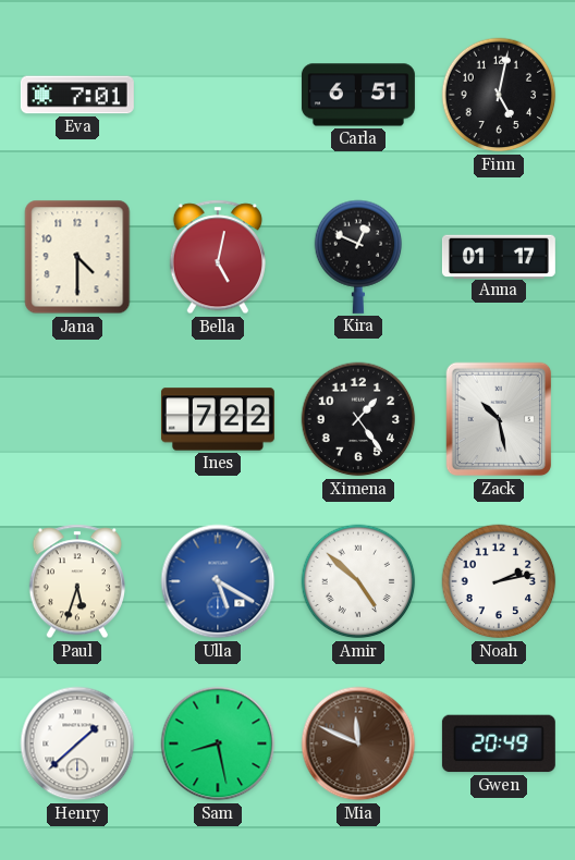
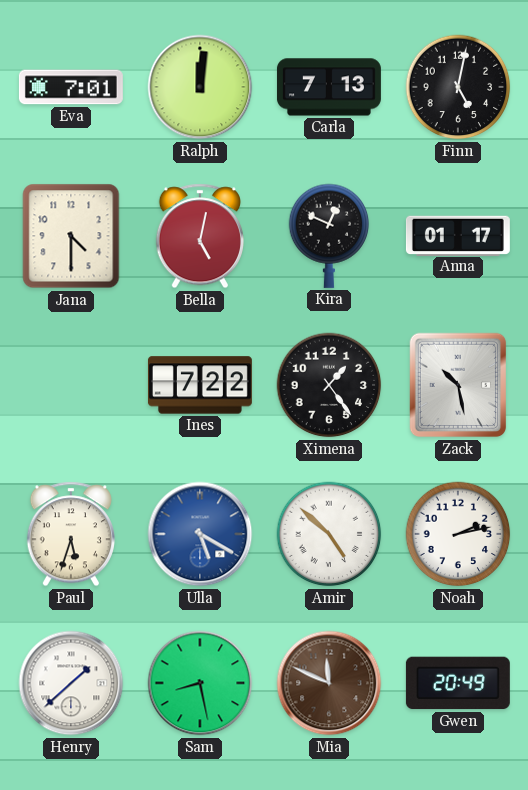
Ralph: none -> 12:01 (200, 87)
Carla: 6:51 -> 7:13 (329, 87)
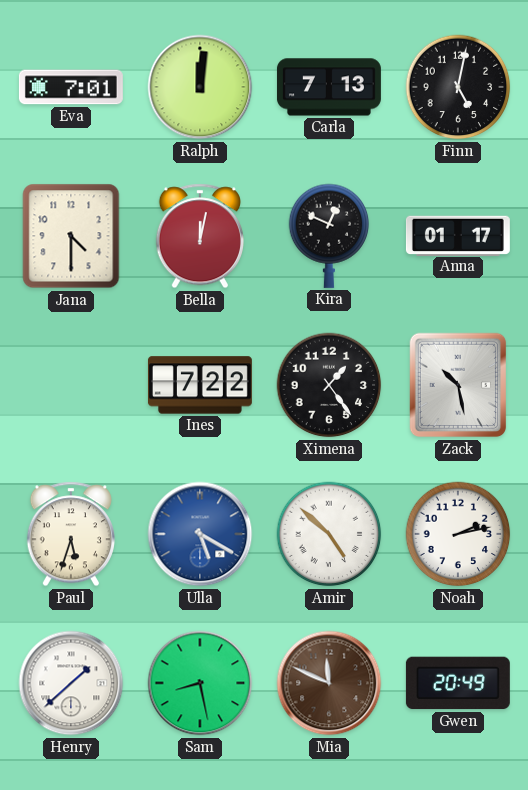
Bella: 5:02 -> 12:02 (200, 236)
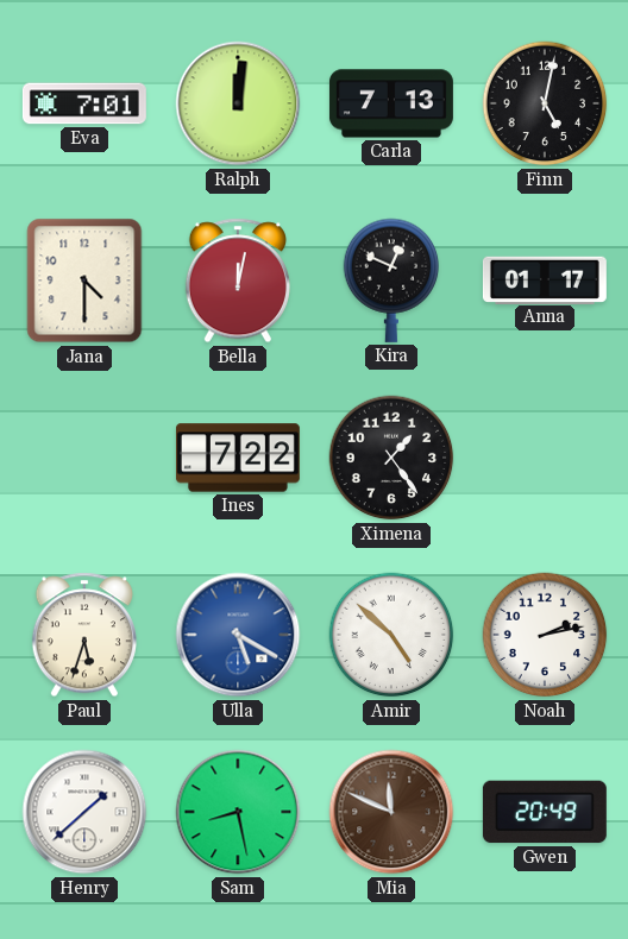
Zack: 10:28 -> none (458, 385)
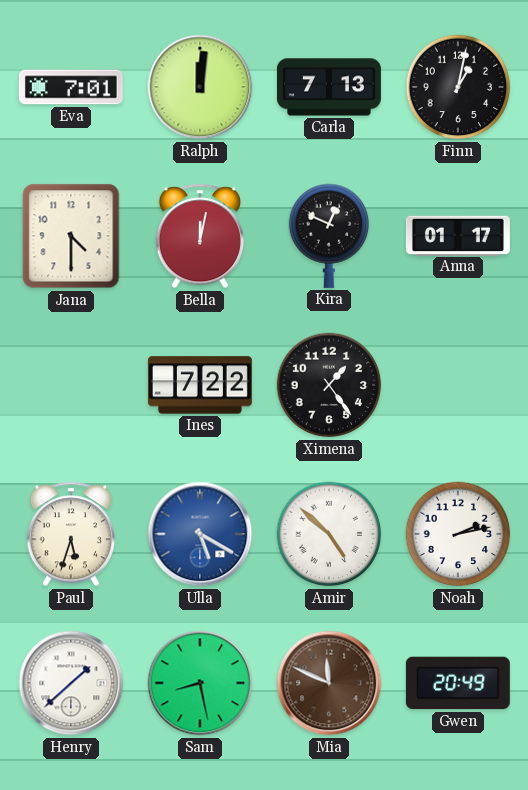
Finn: 5:02 -> 1:02 (458, 87)
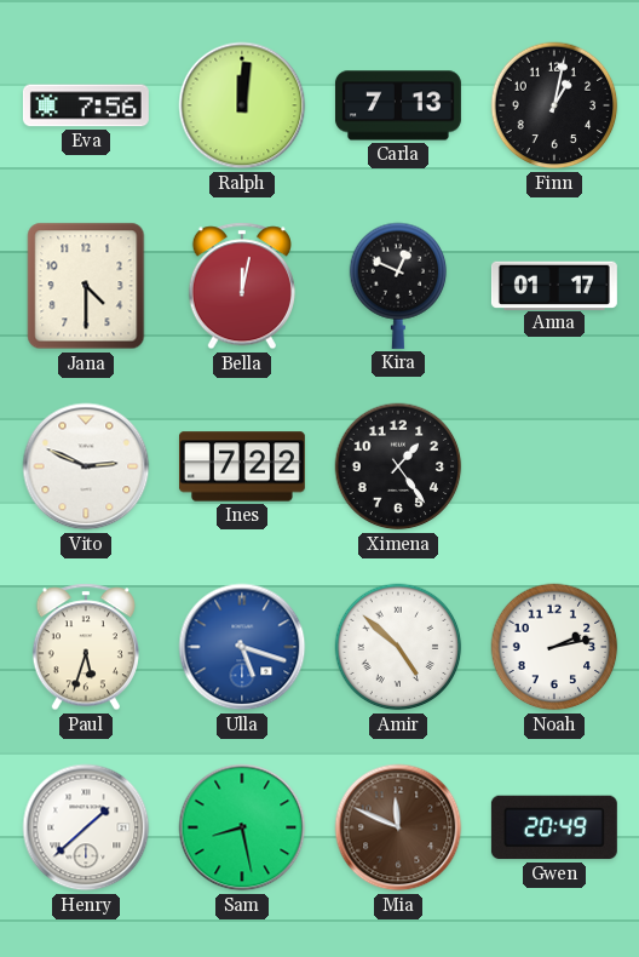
Eva: 7:01 -> 7:56 (86, 105)
Vito: none -> 2:49 (86, 466)
Ulla: 5:20 -> 5:18 (242, 647)
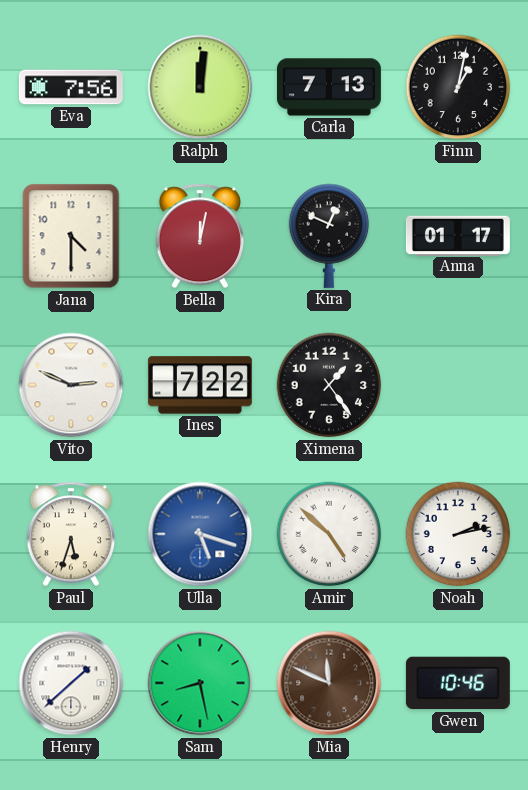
Gwen: 20:49 -> 10:46 (458, 683)
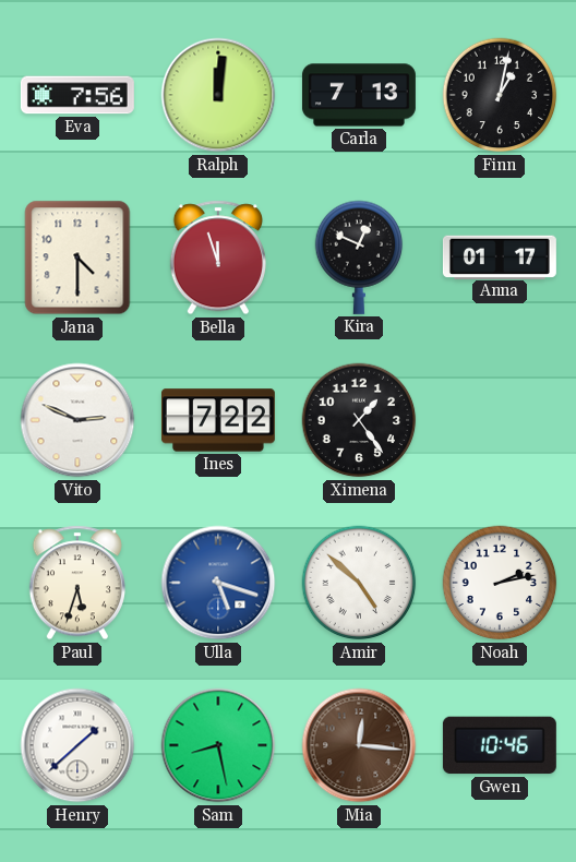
Bella: 12:02 -> 11:57 (218, 258)
Mia: 11:49 -> 12:16 (359, 745)
